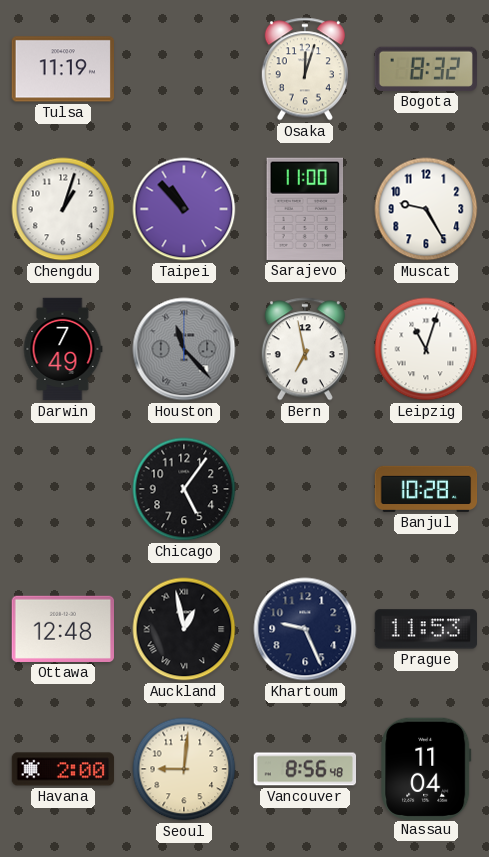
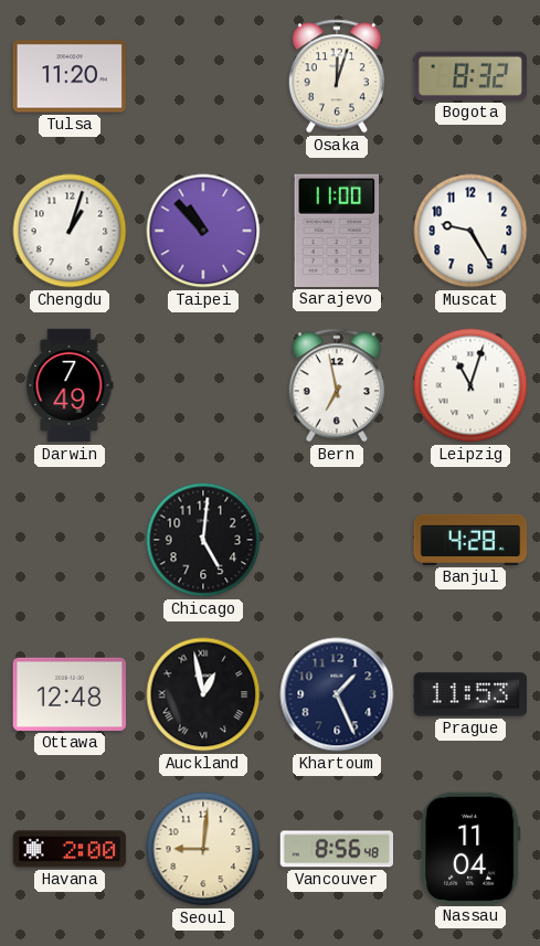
Tulsa: 11:19 -> 11:20 (68, 76)
Houston: 11:23 -> none (184, 349)
Chicago: 5:06 -> 5:01 (203, 540)
Banjul: 10:28 -> 4:28 (470, 540)
Khartoum: 9:26 -> 1:26 (337, 694)
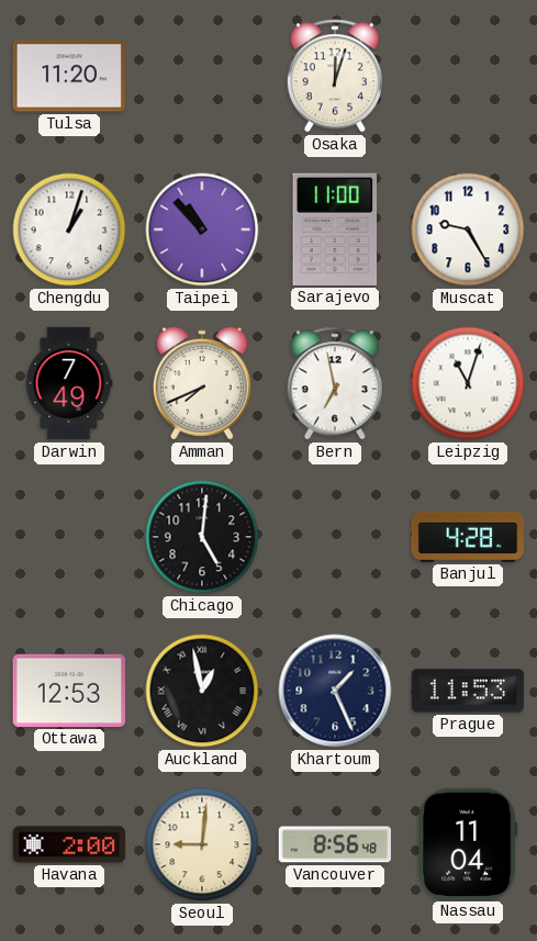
Bogota: 8:32 -> none (469, 76)
Amman: none -> 7:41 (202, 383)
Ottawa: 12:48 -> 12:53 (68, 691)
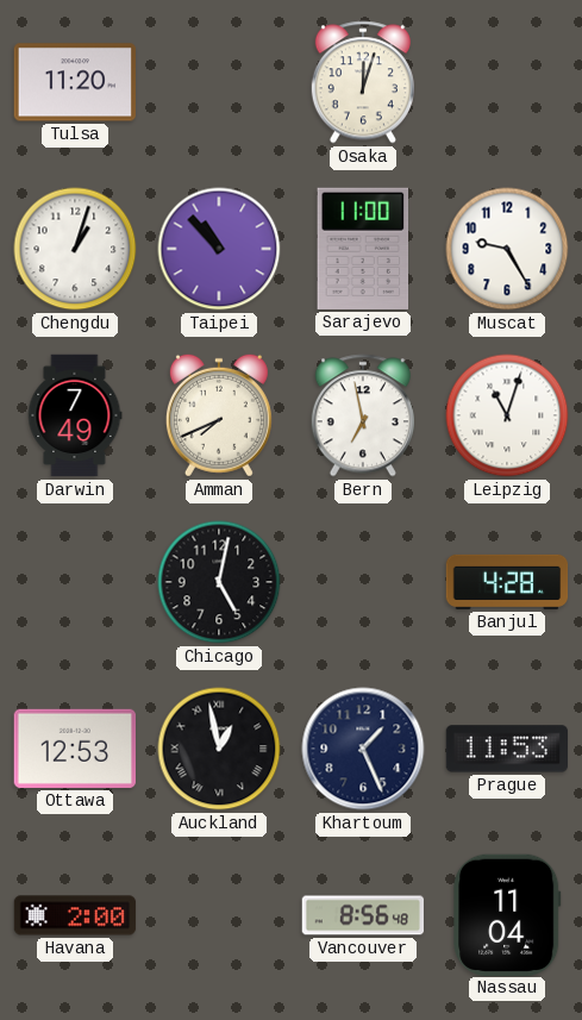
Chicago: 5:01 -> 5:02 (219, 582)
Seoul: 9:01 -> none (202, 844)
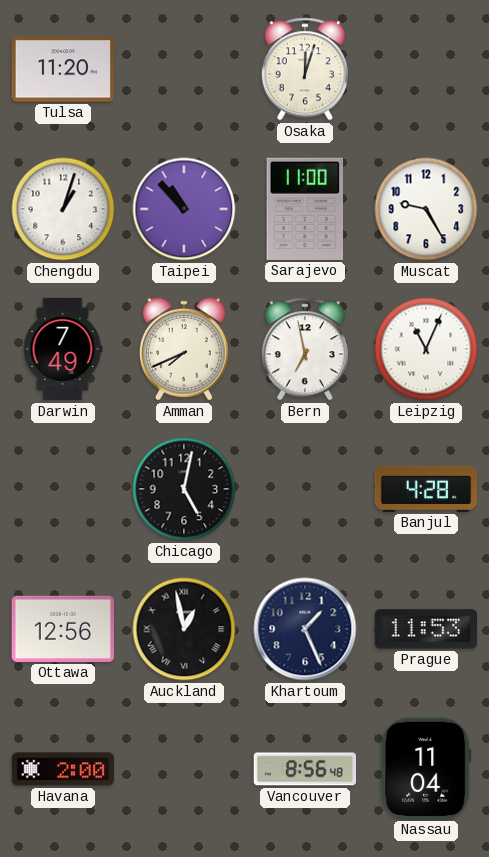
Leipzig: 11:03 -> 11:04 (426, 349)
Ottawa: 12:53 -> 12:56 (62, 629)
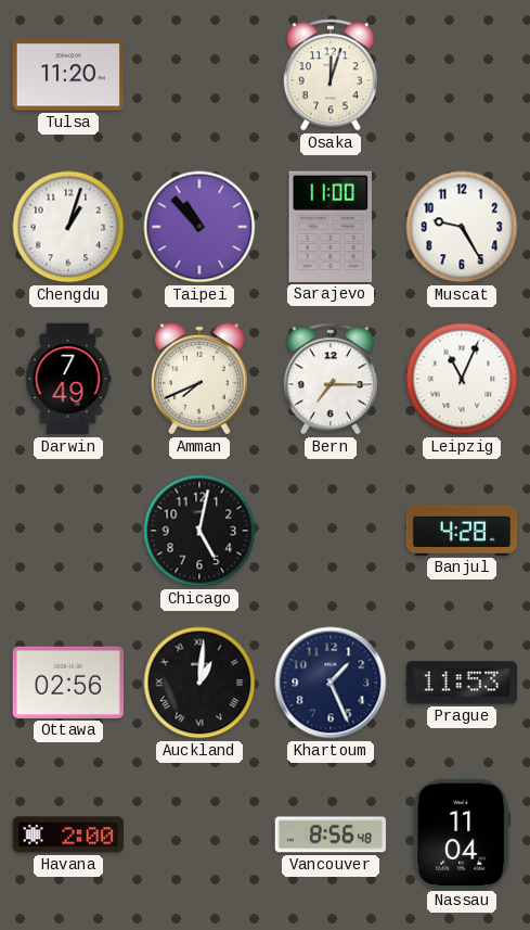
Bern: 6:58 -> 7:15 (331, 379)
Ottawa: 12:56 -> 02:56 (67, 683)
Auckland: 12:58 -> 1:01 (199, 683)
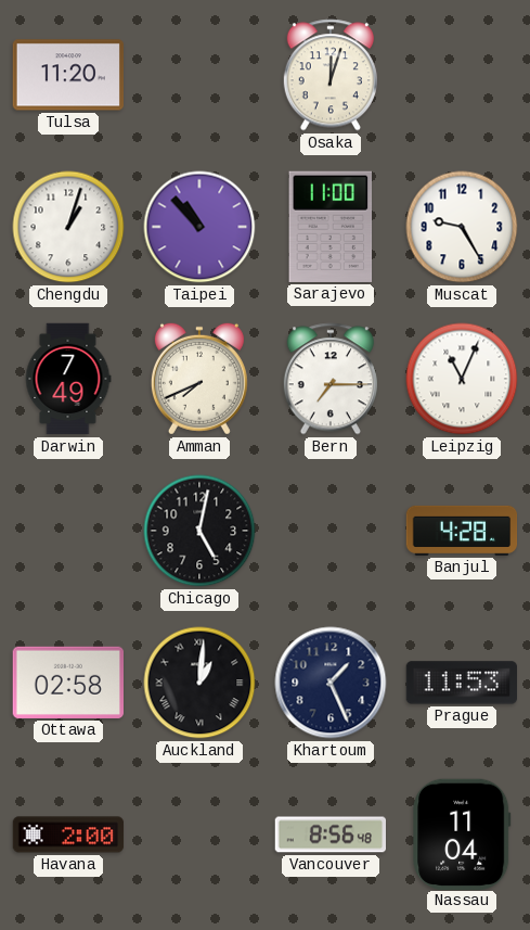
Ottawa: 02:56 -> 02:58 (67, 683)
